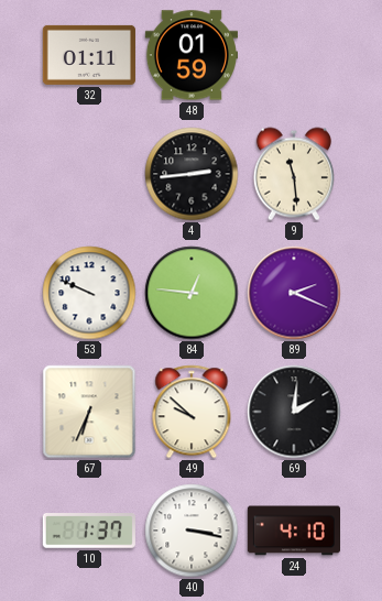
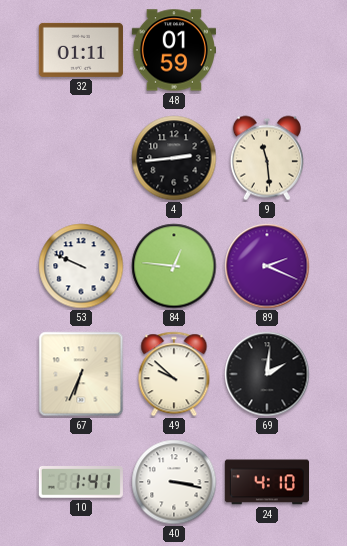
10: 1:37 -> 1:41 (81, 483)
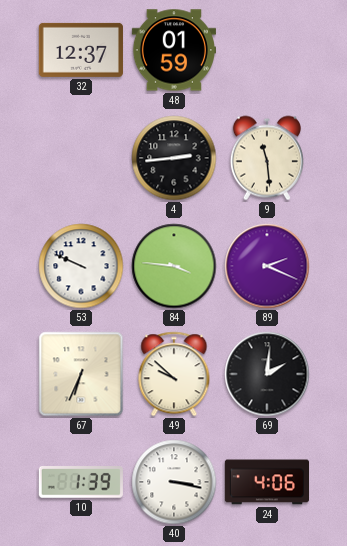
32: 01:11 -> 12:37 (81, 50)
84: 12:46 -> 3:46 (174, 266)
10: 1:41 -> 1:39 (81, 483)
24: 4:10 -> 4:06 (266, 482)
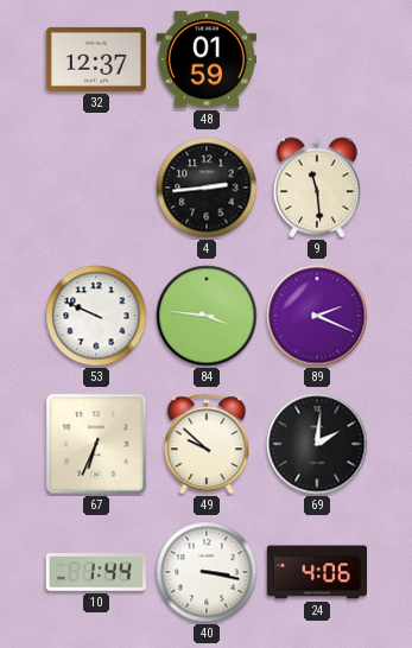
10: 1:39 -> 1:44 (96, 573)
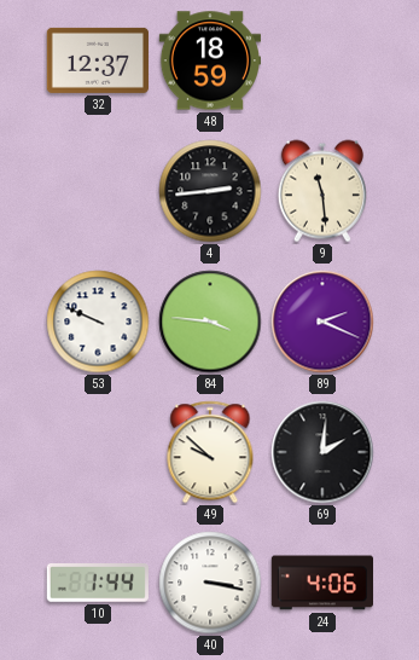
48: 01:59 -> 18:59 (209, 60)
67: 6:34 -> none (96, 444)
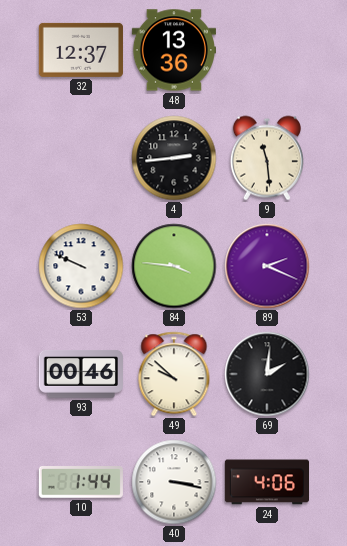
48: 18:59 -> 13:36 (173, 50)
93: none -> 00:46 (81, 374)
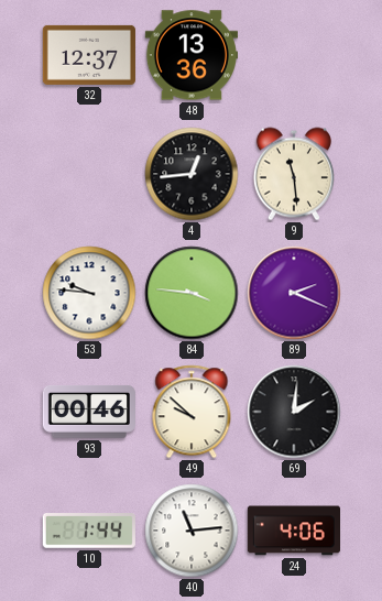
4: 2:44 -> 12:44 (192, 174)
53: 9:49 -> 9:46 (89, 293)
40: 3:17 -> 11:14 (192, 531)
